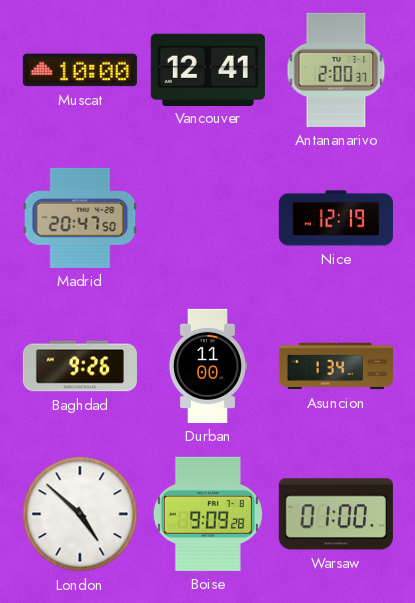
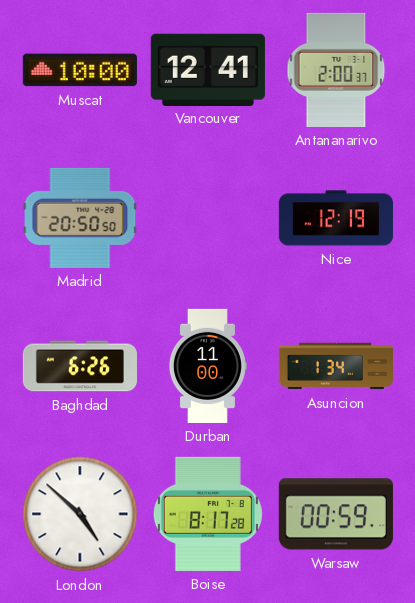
Madrid: 20:47 -> 20:50 (80, 218)
Baghdad: 9:26 -> 6:26 (80, 366)
Boise: 9:09 -> 8:17 (208, 514)
Warsaw: 01:00 -> 00:59 (336, 514)
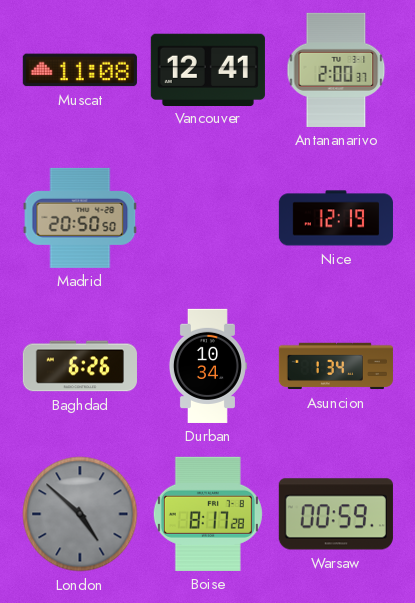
Muscat: 10:00 -> 11:08 (80, 70)
Durban: 11:00 -> 10:34 (207, 366)
London dial: white -> grey (80, 514)
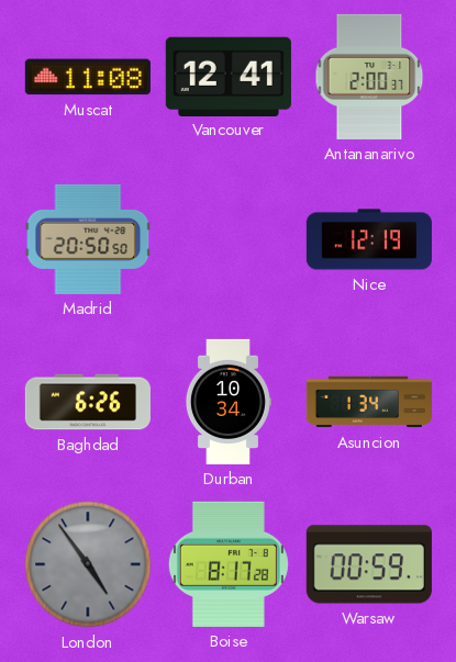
London: 4:52 -> 4:54 (88, 564)
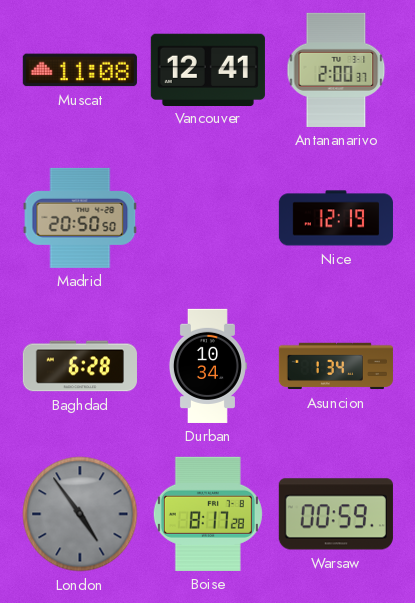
Baghdad: 6:26 -> 6:28 (80, 366)
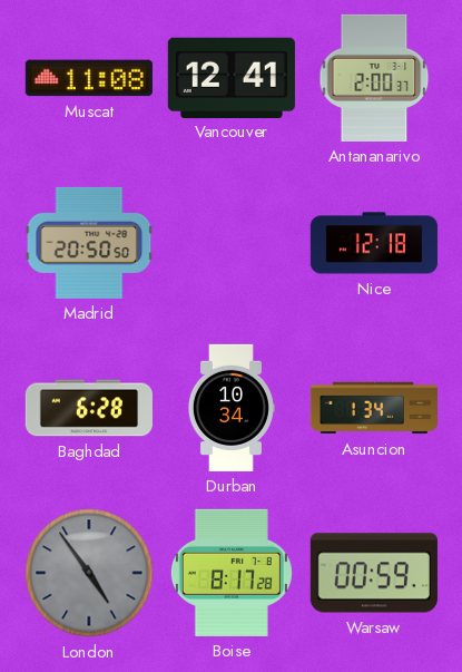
Nice: 12:19 -> 12:18 (374, 243)
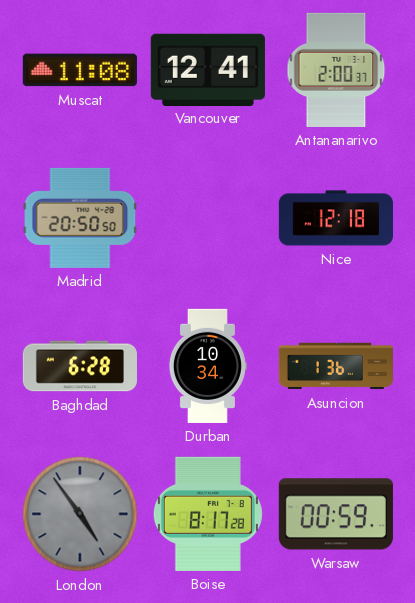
Asuncion: 1:34 -> 1:36 (336, 366)
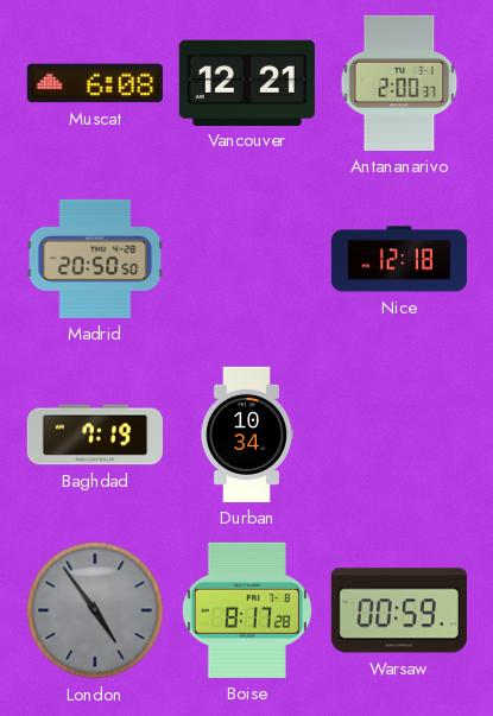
Muscat: 11:08 -> 6:08 (95, 83)
Vancouver: 12:41 -> 12:21 (247, 82)
Baghdad: 6:28 -> 7:19 (95, 435)
Asuncion: 1:36 -> none (336, 366)
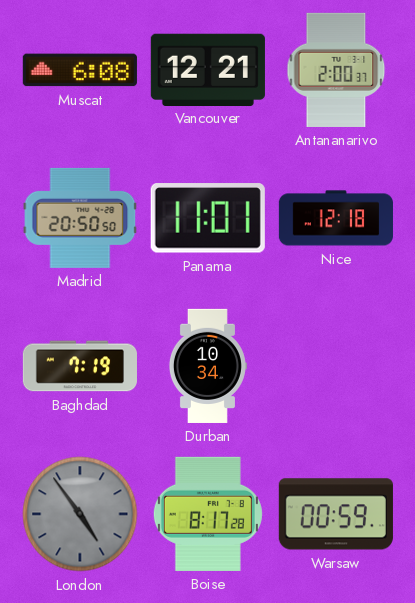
Panama: none -> 11:01 (208, 218)
